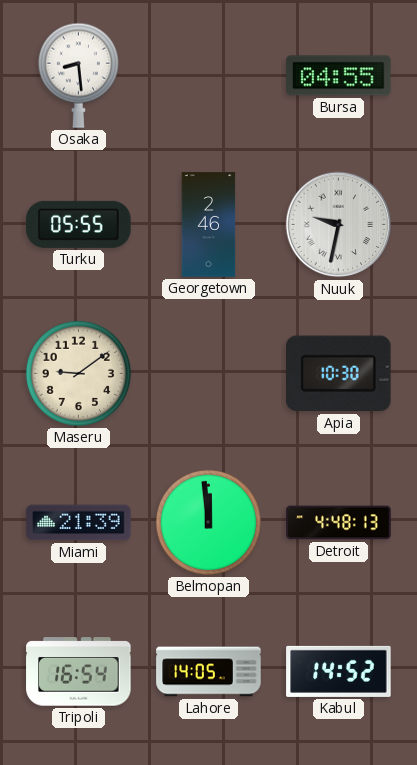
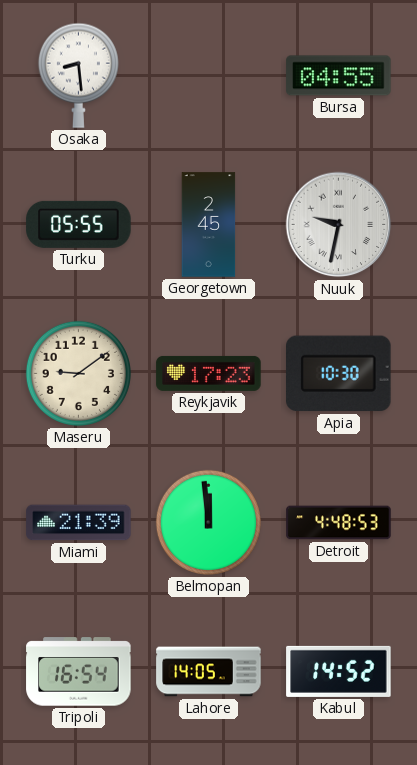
Georgetown: 2:46 -> 2:45 (209, 225)
Reykjavik: none -> 17:23 (209, 373)
Detroit: 4:48:13 -> 4:48:53 (339, 523)
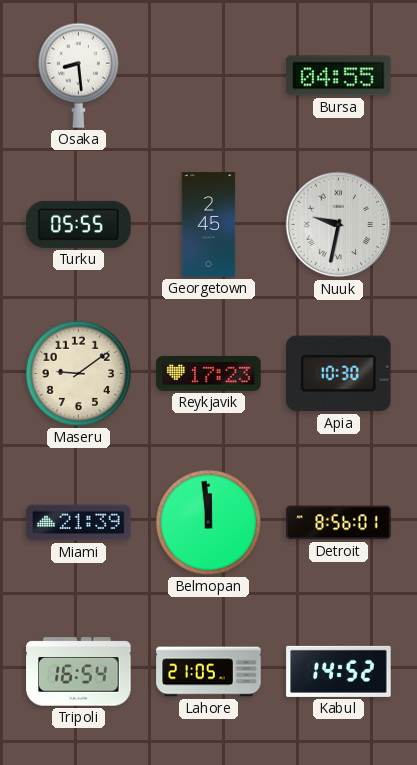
Detroit: 4:48 -> 8:56 (339, 523)
Lahore: 14:05 -> 21:05 (209, 672)
